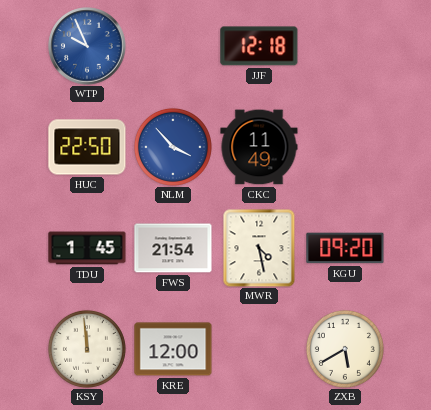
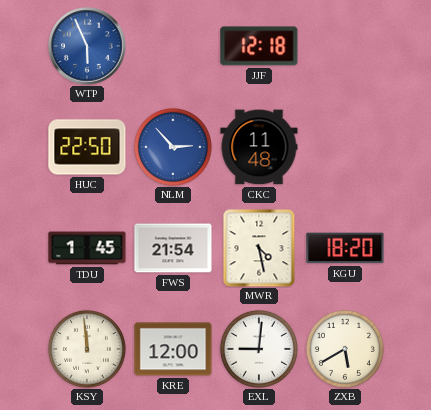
WTP: 9:56 -> 5:56 (87, 46)
NLM: 3:53 -> 2:53 (173, 147)
CKC: 11:49 -> 11:48 (259, 147)
KGU: 09:20 -> 18:20 (345, 248)
EXL: none -> 9:01 (259, 349)
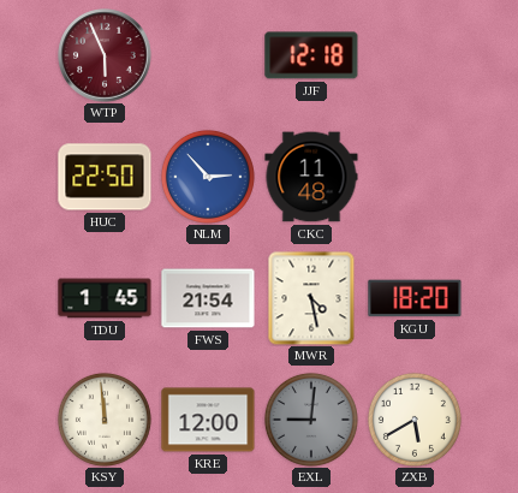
WTP dial: blue -> burgundy (105, 55)
EXL dial: white -> grey (311, 420)
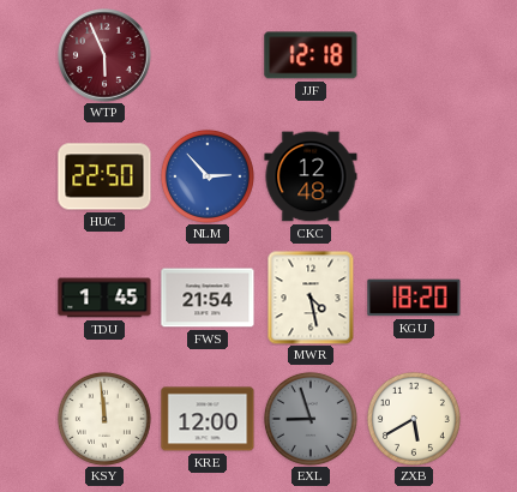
CKC: 11:48 -> 12:48 (311, 176)
EXL: 9:01 -> 8:57 (311, 419)
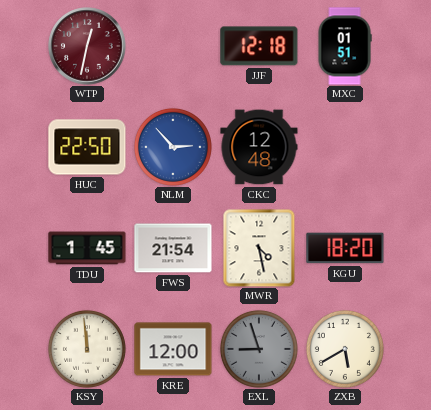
WTP: 5:56 -> 12:32 (87, 46)
MXC: none -> 01:51 (345, 46)
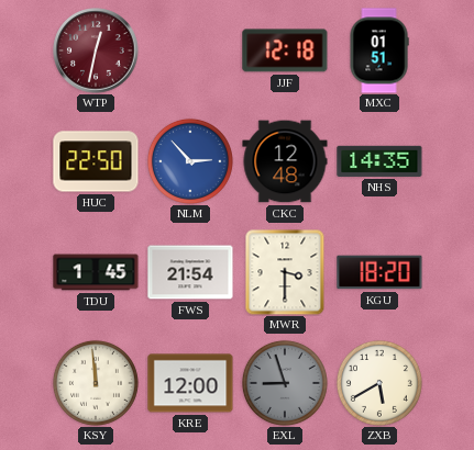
NHS: none -> 14:35 (379, 161)
MWR: 4:28 -> 3:30 (285, 272)
